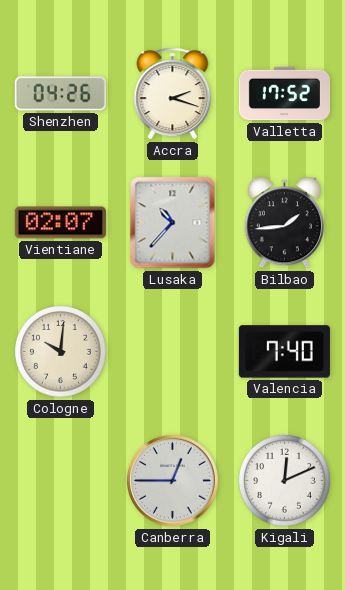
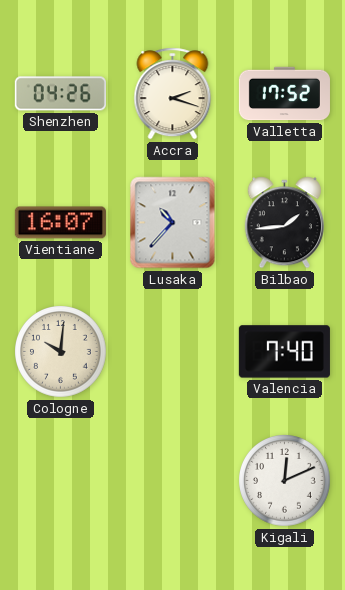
Vientiane: 02:07 -> 16:07 (60, 223)
Canberra: 12:45 -> none (173, 481)
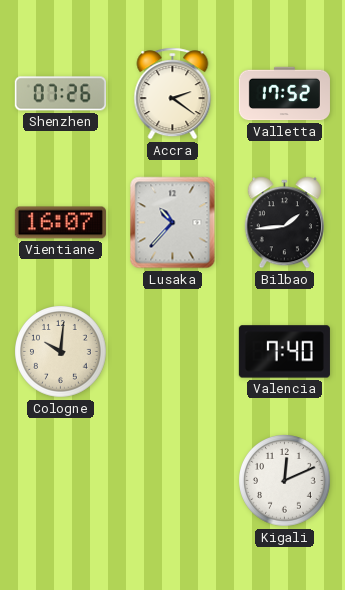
Shenzhen: 04:26 -> 07:26 (60, 94)
Accra: 2:18 -> 2:21 (173, 94)
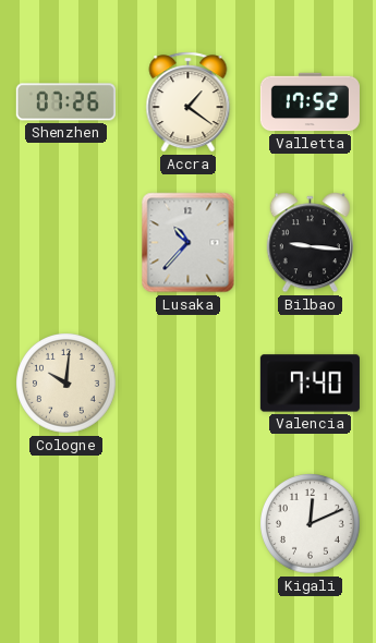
Accra: 2:21 -> 1:21 (189, 102)
Vientiane: 16:07 -> none (60, 223)
Bilbao: 1:44 -> 9:16 (310, 243)
